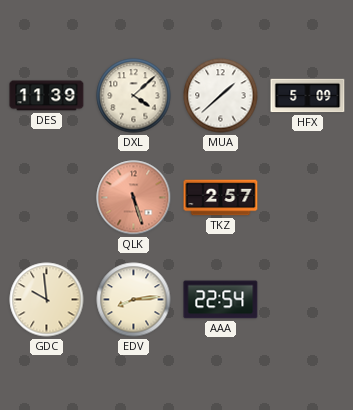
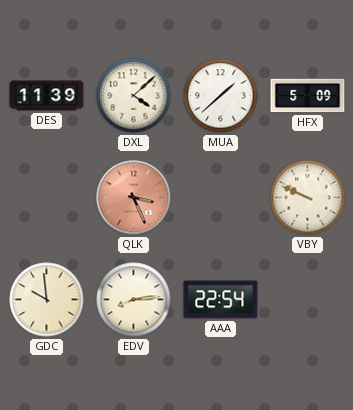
QLK: 5:27 -> 3:26 (134, 198)
TKZ: 2:57 -> none (221, 198)
VBY: none -> 9:49 (308, 198)
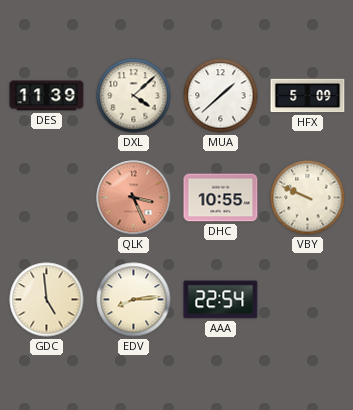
DHC: none -> 10:55 (221, 198)
GDC: 9:59 -> 4:59 (47, 300)
